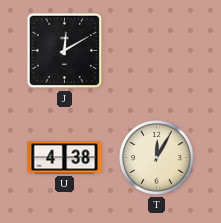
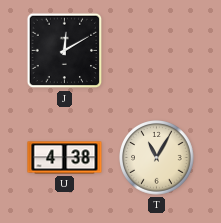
T: 12:05 -> 11:05 (157, 158)
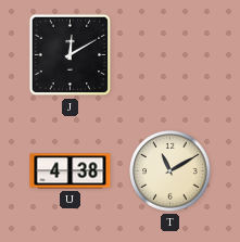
T: 11:05 -> 11:10 (170, 171)
